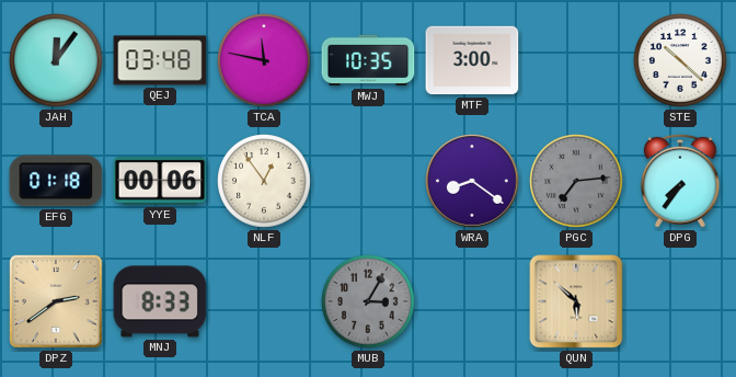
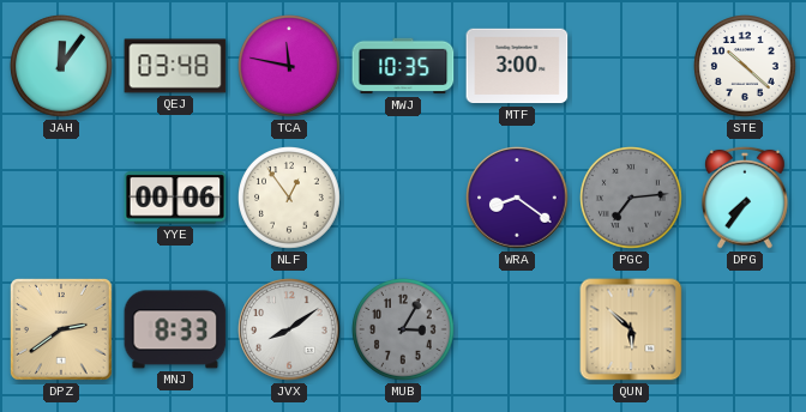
EFG: 01:18 -> none (56, 181)
JVX: none -> 8:09 (289, 329)
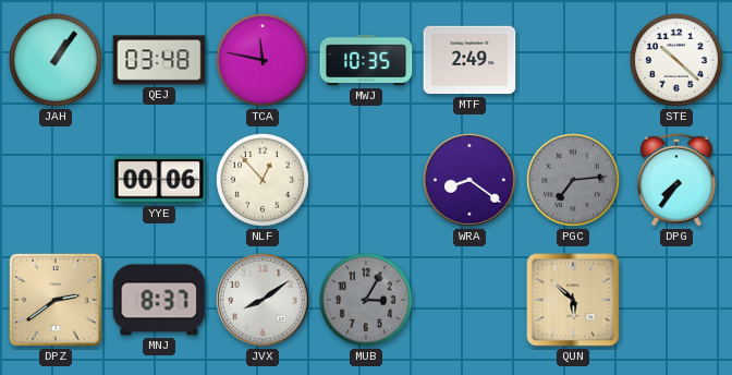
JAH: 12:06 -> 1:06 (57, 61)
MTF: 3:00 -> 2:49 (469, 60)
NLF: 12:54 -> 12:53 (264, 181)
MNJ: 8:33 -> 8:37 (159, 300)
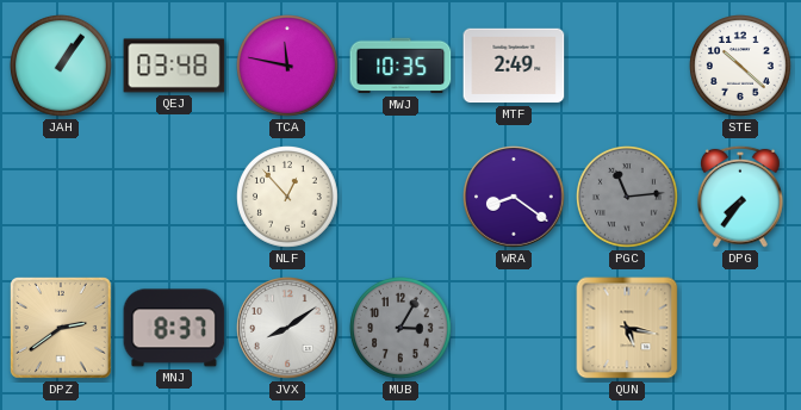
YYE: 00:06 -> none (159, 180)
PGC: 7:14 -> 11:14 (628, 198)
QUN: 5:52 -> 5:17 (627, 328)
